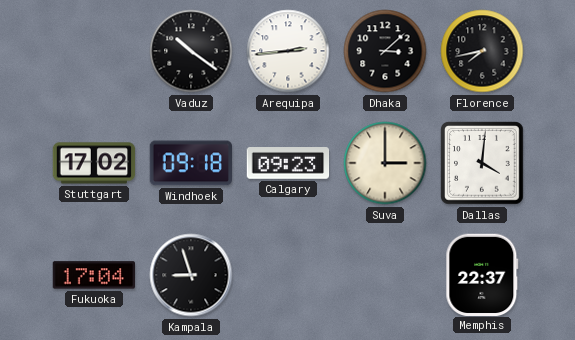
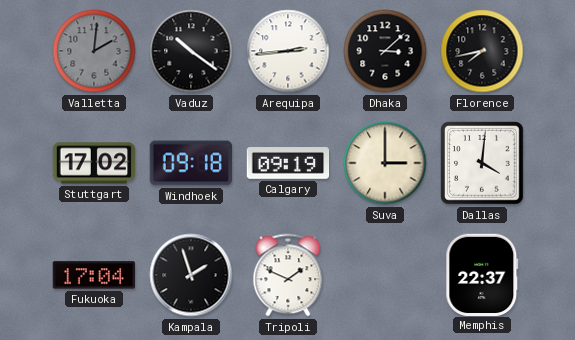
Valletta: none -> 2:01 (94, 51)
Calgary: 09:23 -> 09:19 (288, 164)
Kampala: 8:57 -> 1:57 (191, 275)
Tripoli: none -> 1:49 (288, 275)
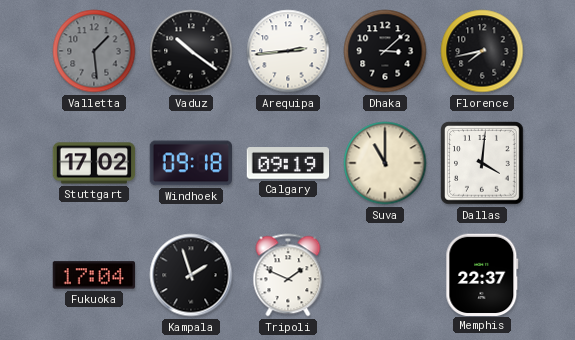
Valletta: 2:01 -> 1:29 (94, 51)
Suva: 3:00 -> 11:00 (385, 163)
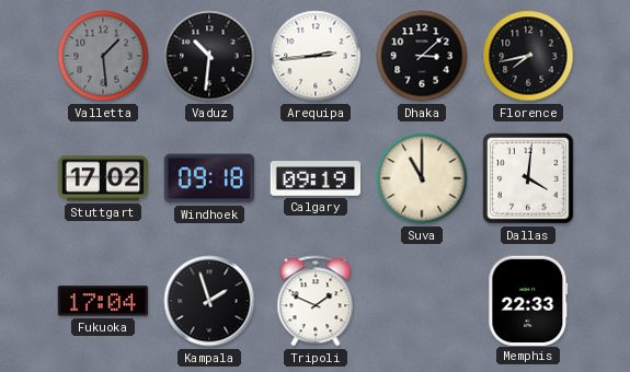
Vaduz: 10:21 -> 10:31 (209, 56)
Memphis: 22:37 -> 22:33 (528, 300)
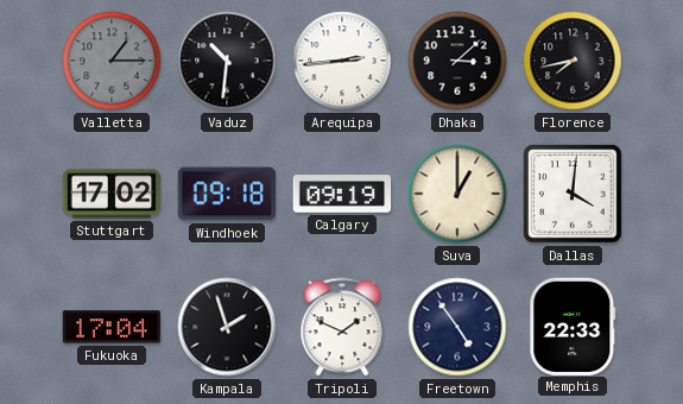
Valletta: 1:29 -> 1:15 (112, 61)
Suva: 11:00 -> 1:00 (457, 194)
Freetown: none -> 4:54 (457, 327)
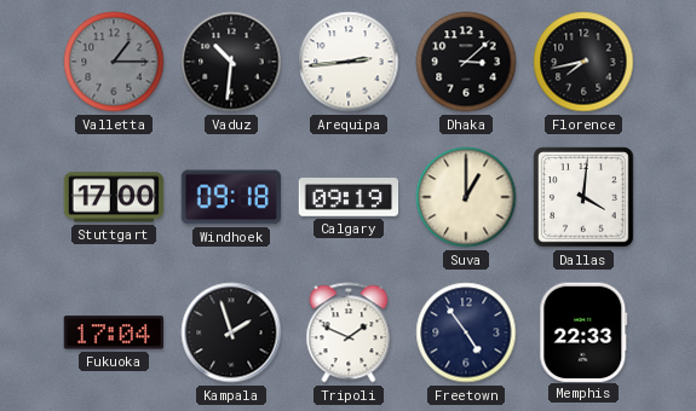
Stuttgart: 17:02 -> 17:00 (114, 197)
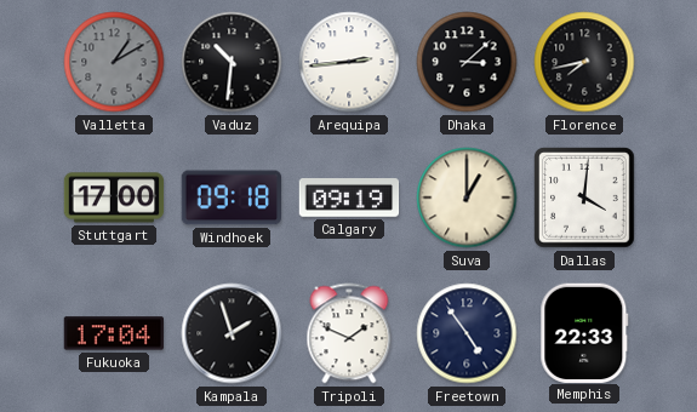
Valletta: 1:15 -> 1:10 (114, 62)
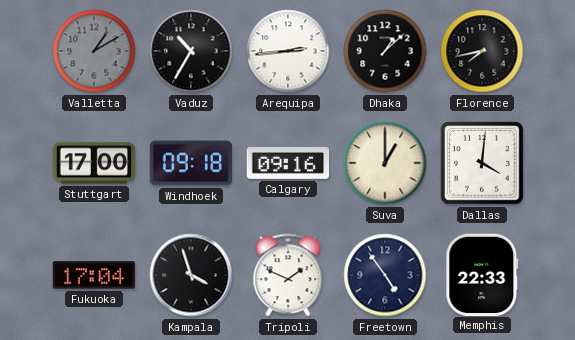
Vaduz: 10:31 -> 10:35 (191, 51)
Dhaka: 3:08 -> 1:08 (385, 51)
Calgary: 09:19 -> 09:16 (288, 164)
Kampala: 1:57 -> 3:57 (191, 275)
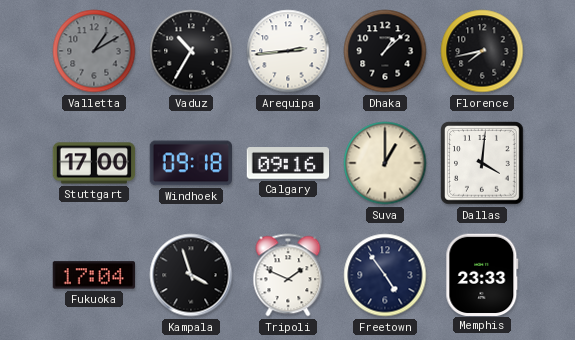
Memphis: 22:33 -> 23:33 (482, 274)
